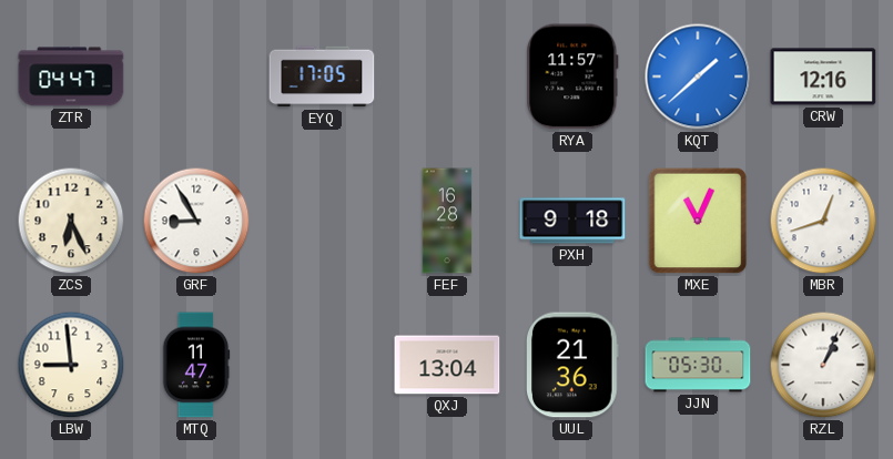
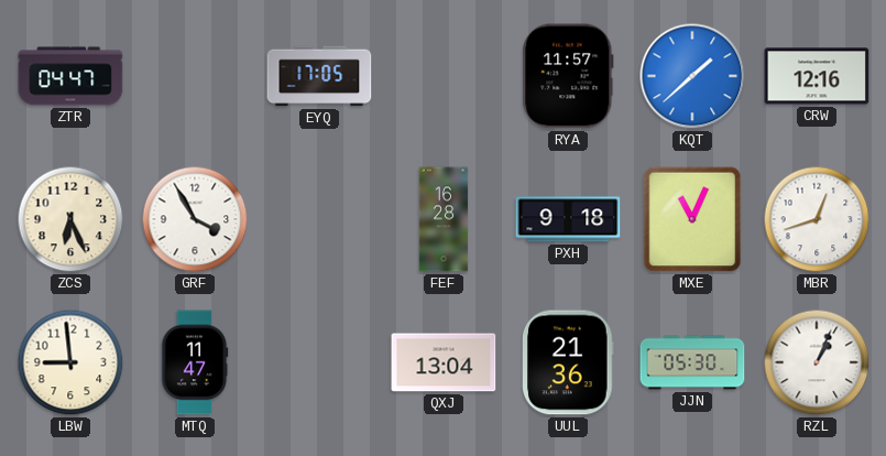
GRF: 8:55 -> 3:55 (195, 219)
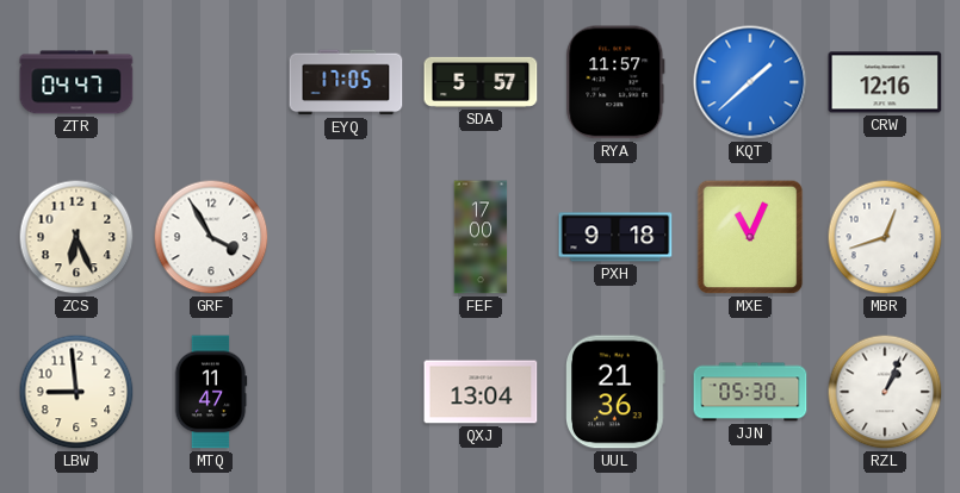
SDA: none -> 5:57 (481, 82)
FEF: 16:28 -> 17:00 (481, 237)
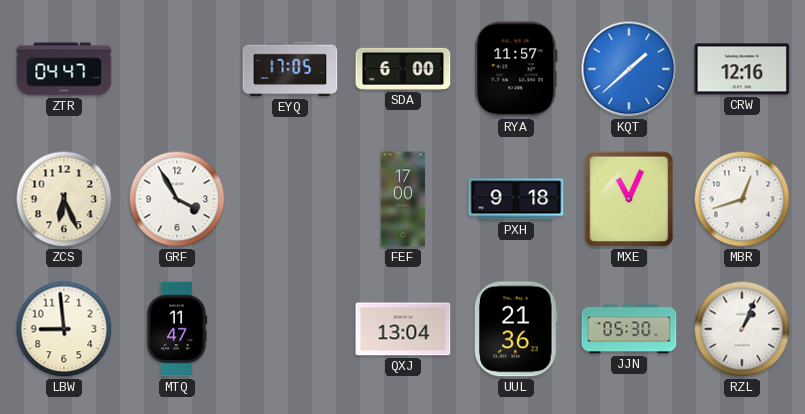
SDA: 5:57 -> 6:00 (403, 69)
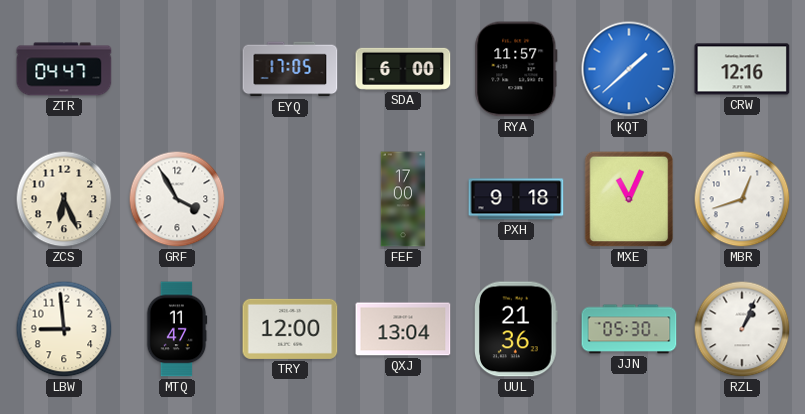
TRY: none -> 12:00 (290, 329)
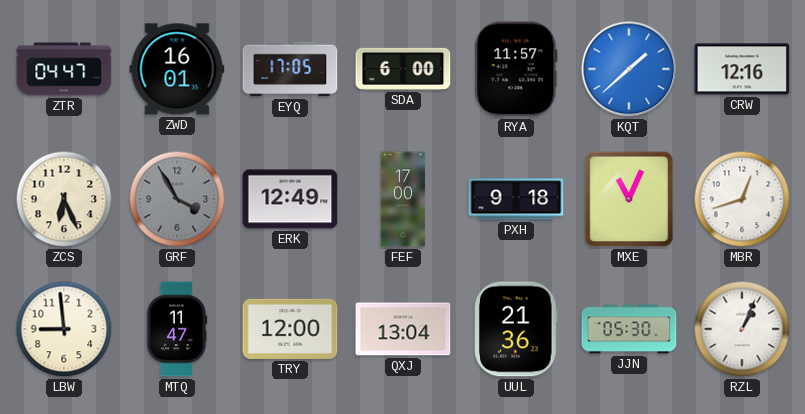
ZWD: none -> 16:01 (177, 69)
GRF dial: white -> grey (177, 199)
ERK: none -> 12:49 (290, 199)
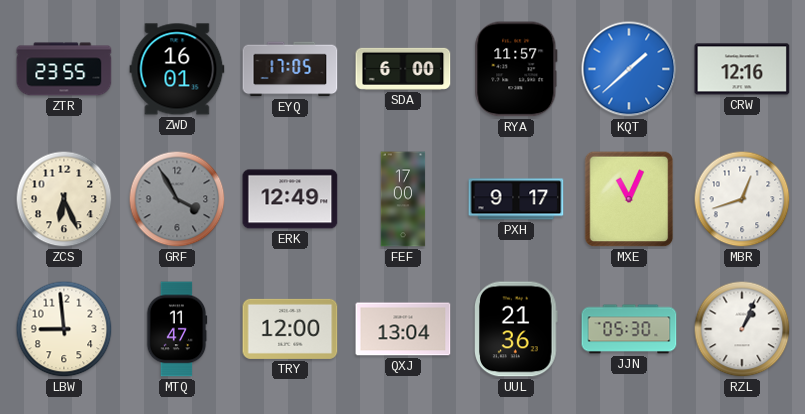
ZTR: 04:47 -> 23:55 (64, 69)
PXH: 9:18 -> 9:17 (516, 199)
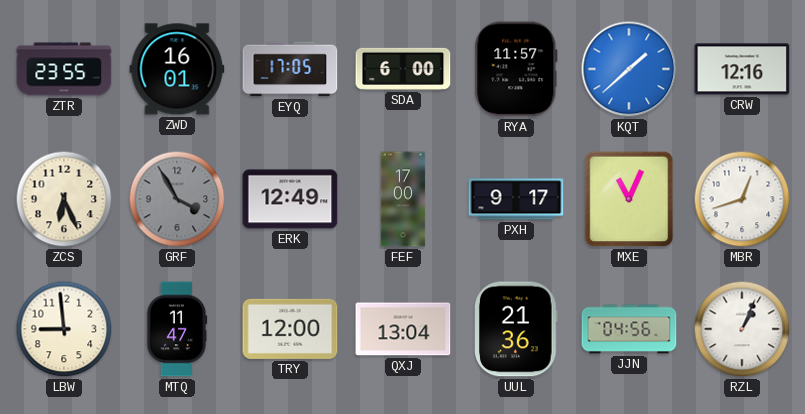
JJN: 05:30 -> 04:56 (629, 329)
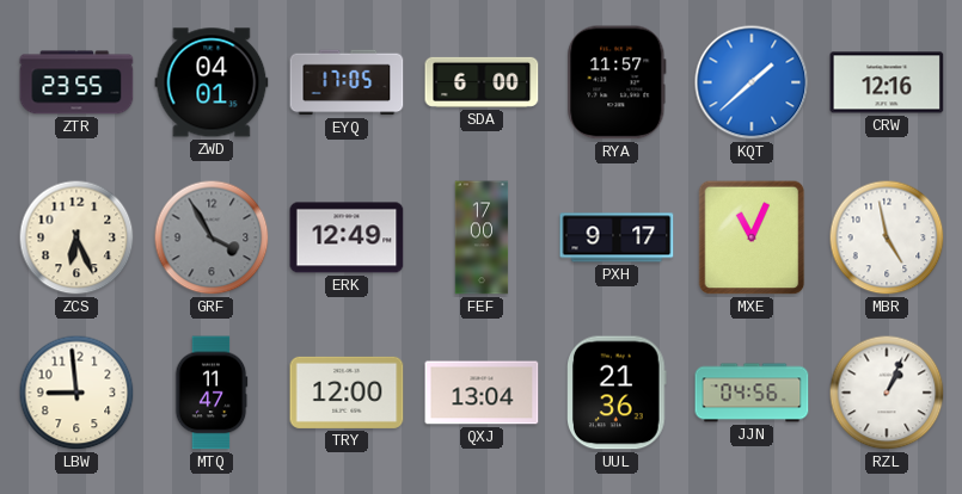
ZWD: 16:01 -> 04:01 (212, 82)
MBR: 12:42 -> 4:58 (887, 237)
